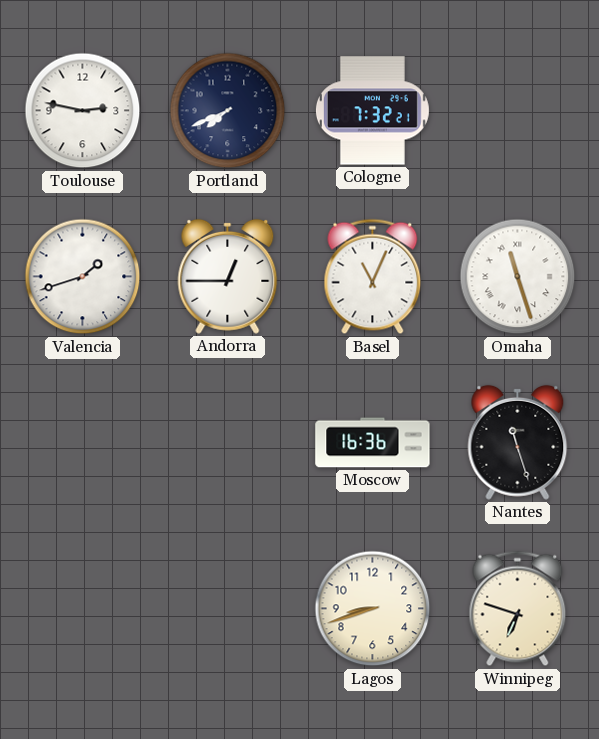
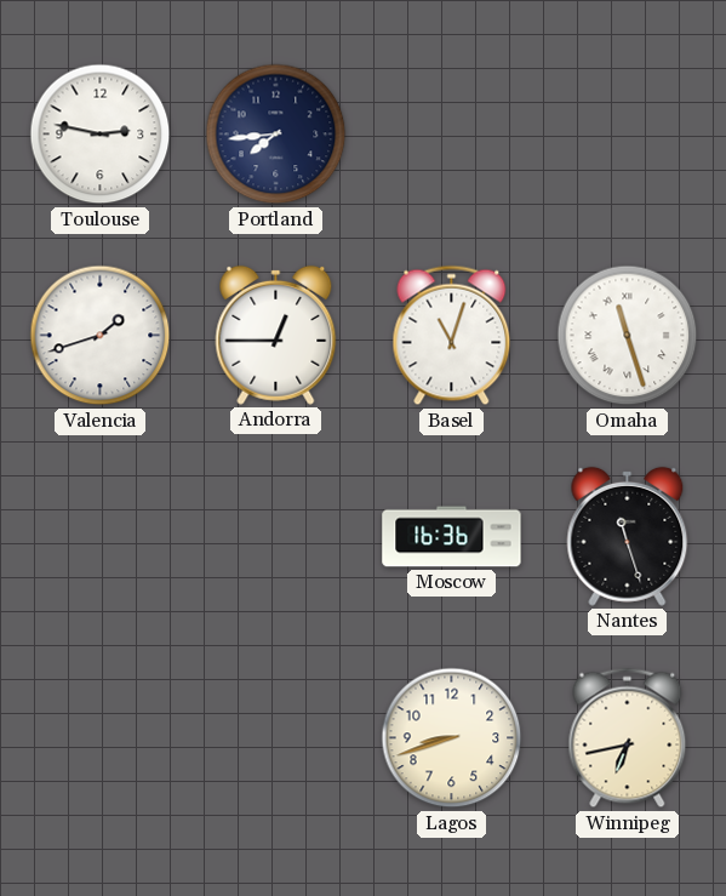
Portland: 7:41 -> 7:44 (276, 135)
Cologne: 7:32 -> none (372, 111)
Basel: 11:04 -> 11:03 (452, 336)
Winnipeg: 6:48 -> 6:43 (628, 738)
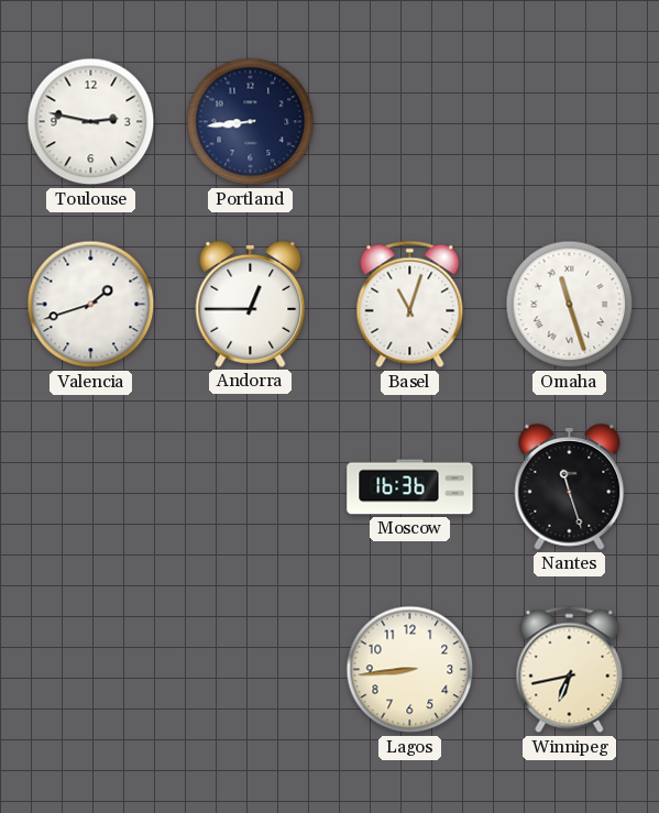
Portland: 7:44 -> 8:44 (251, 122)
Lagos: 8:42 -> 8:44 (410, 670)
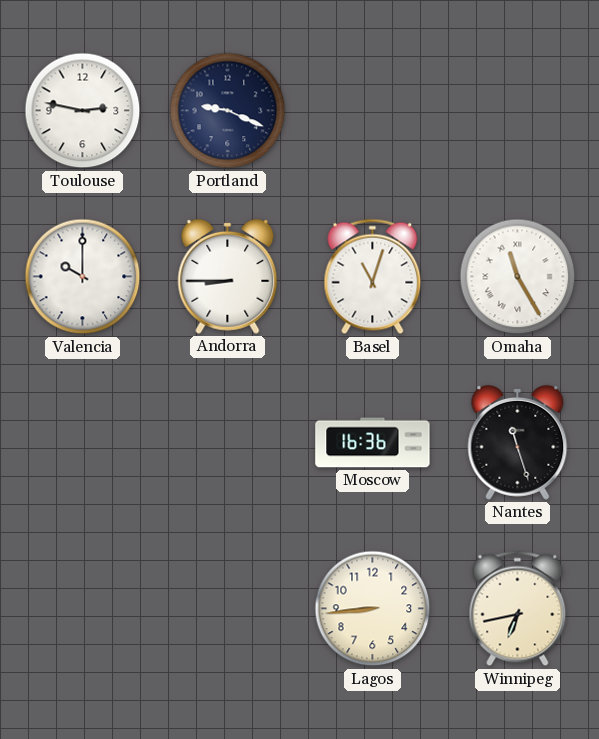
Portland: 8:44 -> 9:19 (228, 111)
Valencia: 1:42 -> 10:00 (83, 277)
Andorra: 12:45 -> 8:45 (228, 276)
Omaha: 11:27 -> 11:25 (518, 277)
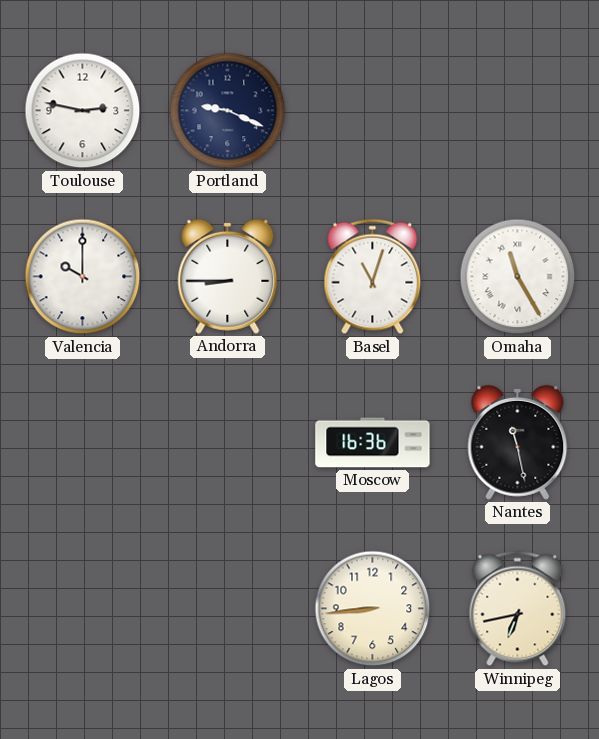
Nantes: 11:27 -> 11:28 (518, 442)
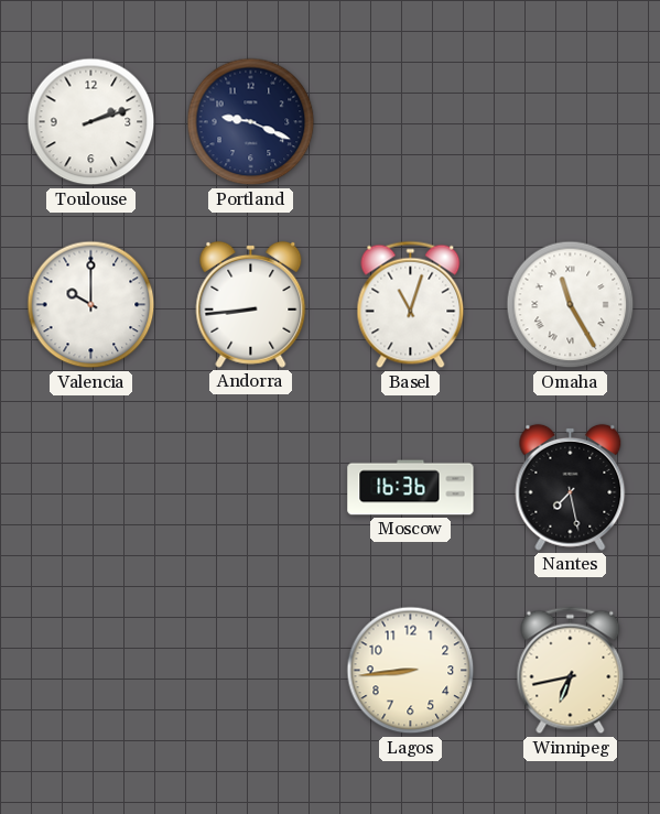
Toulouse: 2:47 -> 2:12 (91, 122)
Andorra: 8:45 -> 8:44 (251, 304)
Nantes: 11:28 -> 7:28 (571, 487)
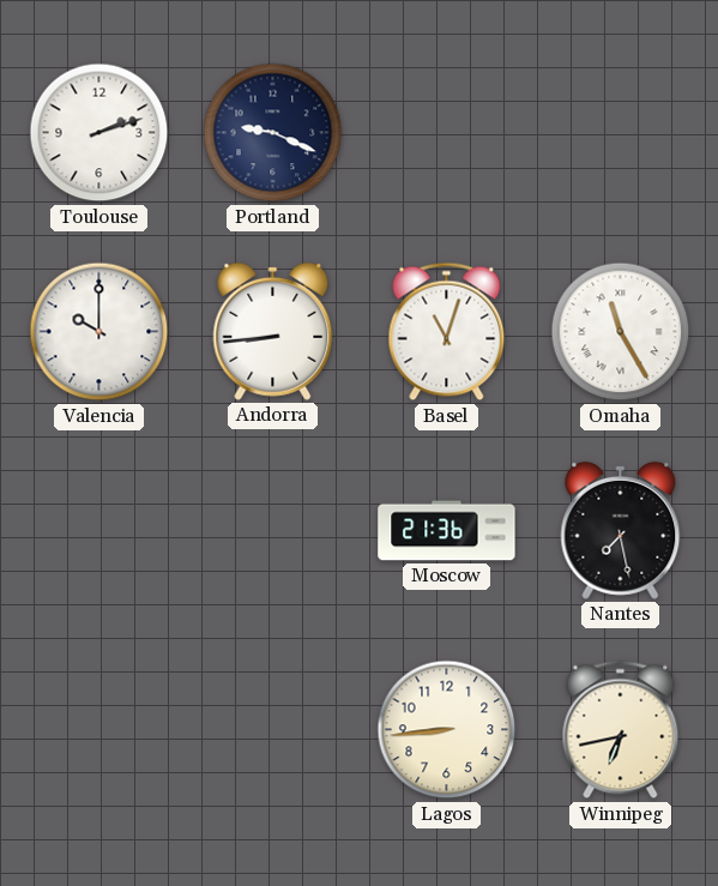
Moscow: 16:36 -> 21:36 (447, 531)
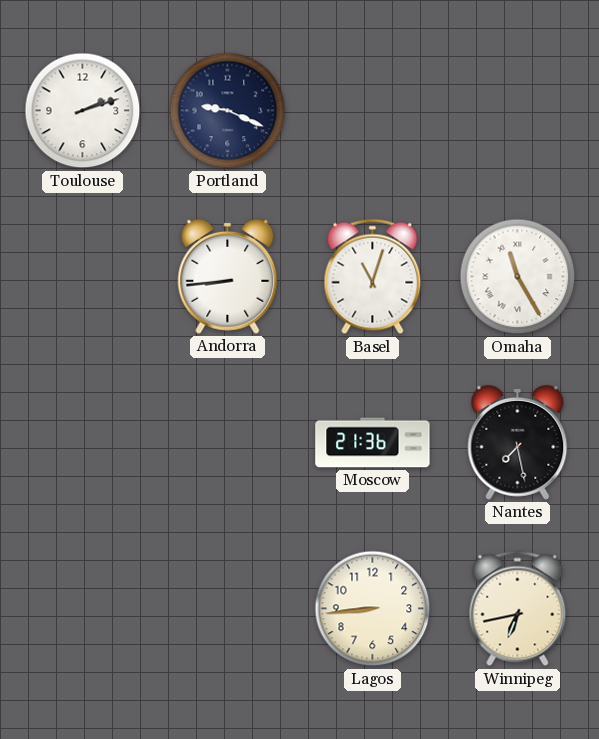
Valencia: 10:00 -> none (99, 332)
